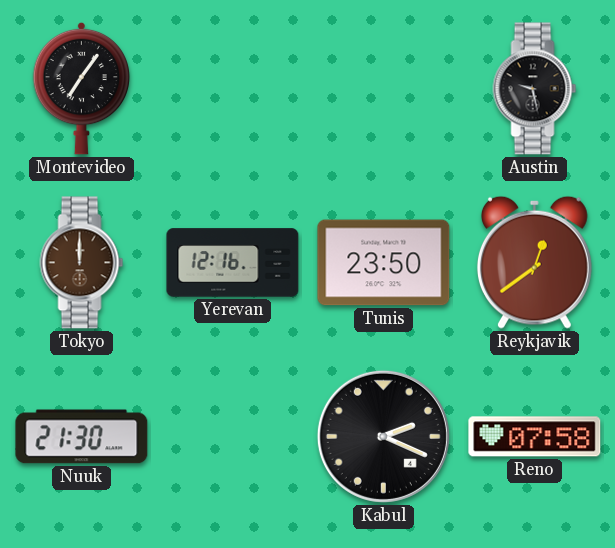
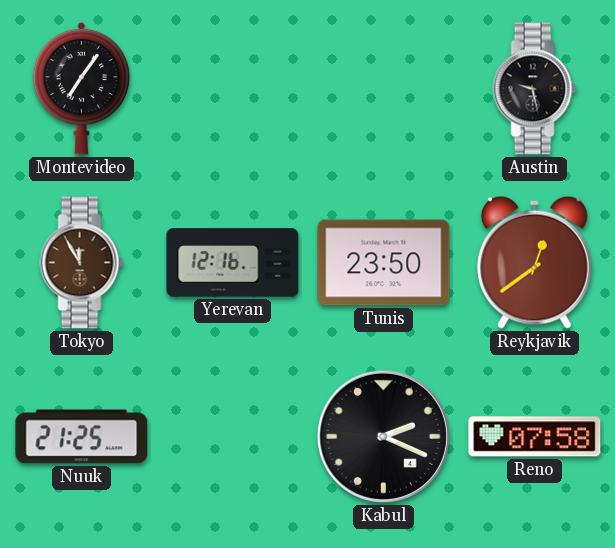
Tokyo: 12:00 -> 11:55 (82, 263)
Nuuk: 21:30 -> 21:25 (82, 437)
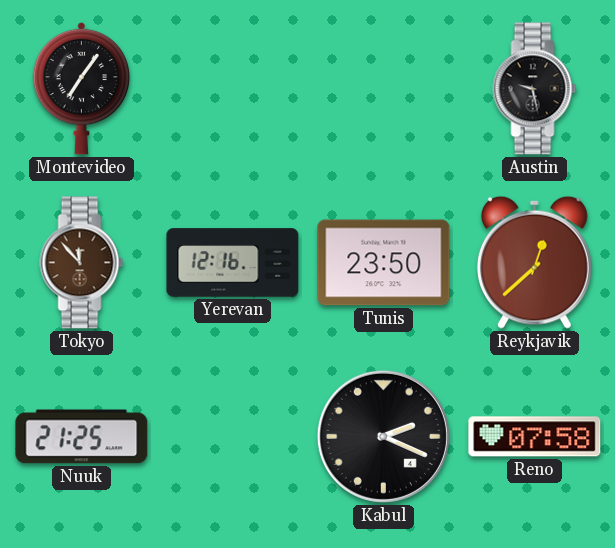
Tokyo: 11:55 -> 11:53 (82, 263)
Reykjavik: 12:39 -> 12:38 (534, 262)
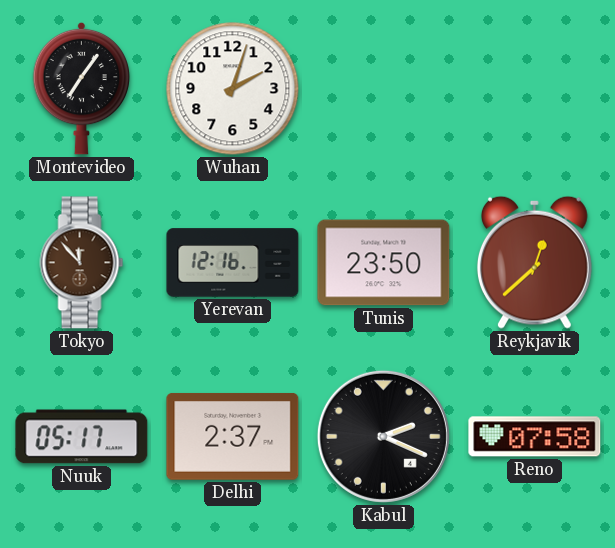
Wuhan: none -> 2:03 (233, 89)
Austin: 9:28 -> none (535, 89)
Nuuk: 21:25 -> 05:17 (82, 437)
Delhi: none -> 2:37 (233, 437)
